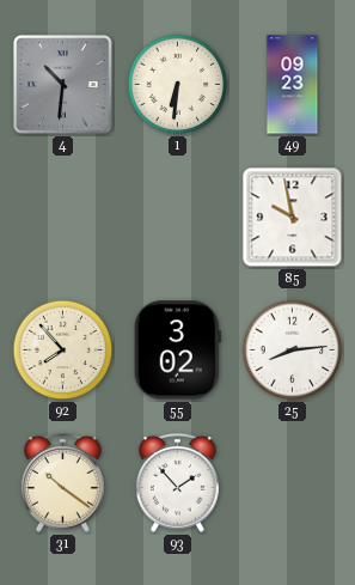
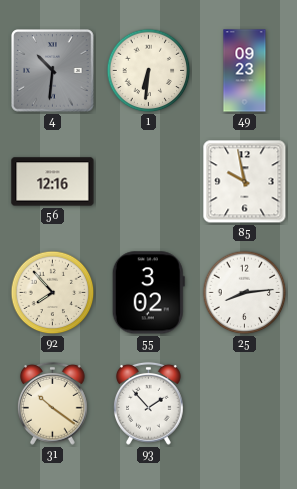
56: none -> 12:16 (53, 182)
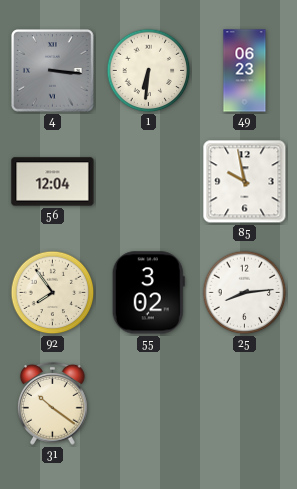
4: 10:31 -> 3:16 (53, 71)
49: 09:23 -> 06:23 (245, 71)
56: 12:16 -> 12:04 (53, 182)
92: 7:53 -> 7:54 (53, 293)
93: 1:53 -> none (149, 403)
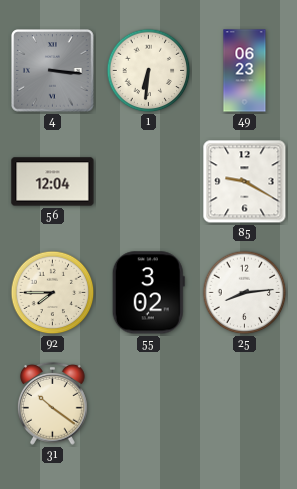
85: 9:58 -> 9:20 (245, 182)
92: 7:54 -> 7:45 (53, 293)
